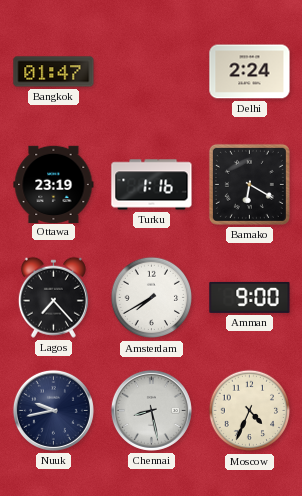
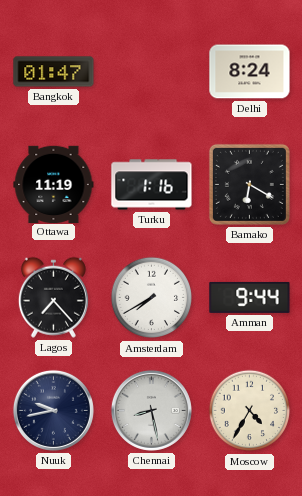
Delhi: 2:24 -> 8:24 (250, 72)
Ottawa: 23:19 -> 11:19 (54, 184)
Amman: 9:00 -> 9:44 (250, 297)
Moscow: 4:34 -> 4:35 (250, 411)
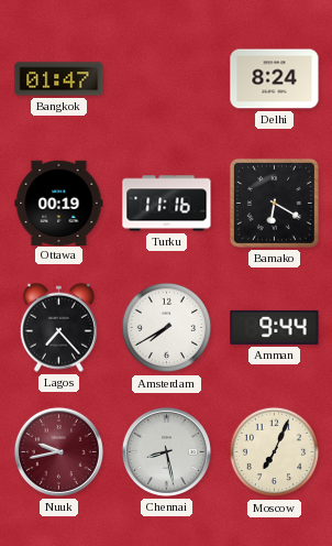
Ottawa: 11:19 -> 00:19 (59, 203)
Turku: 1:16 -> 11:16 (167, 204)
Nuuk dial: navy -> burgundy (58, 451)
Moscow: 4:35 -> 7:04 (275, 452)
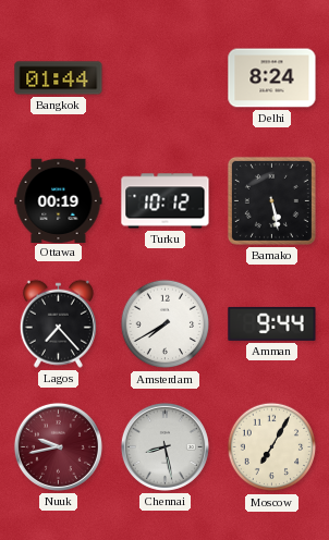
Bangkok: 01:47 -> 01:44 (59, 78)
Turku: 11:16 -> 10:12 (166, 201)
Bamako: 6:20 -> 5:28 (271, 200)
Moscow: 7:04 -> 7:05 (272, 447)
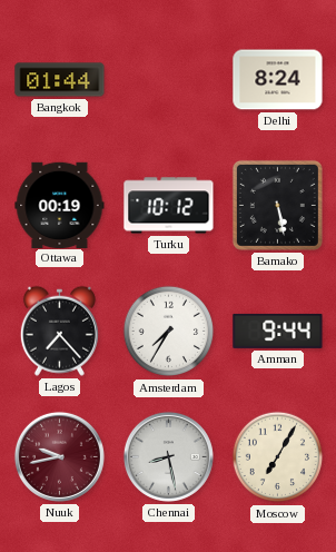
Amsterdam: 7:40 -> 7:35 (169, 332)
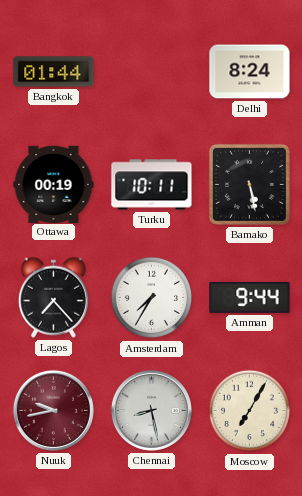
Turku: 10:12 -> 10:11 (152, 185)
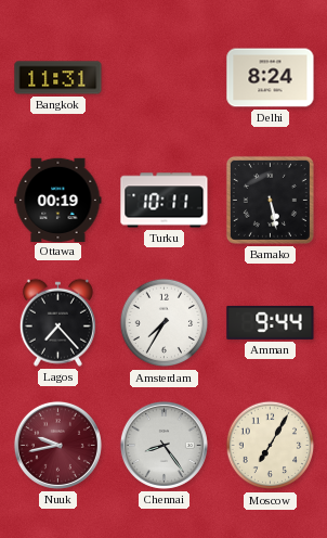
Bangkok: 01:44 -> 11:31 (58, 78)
Chennai: 8:28 -> 8:24 (163, 445)
